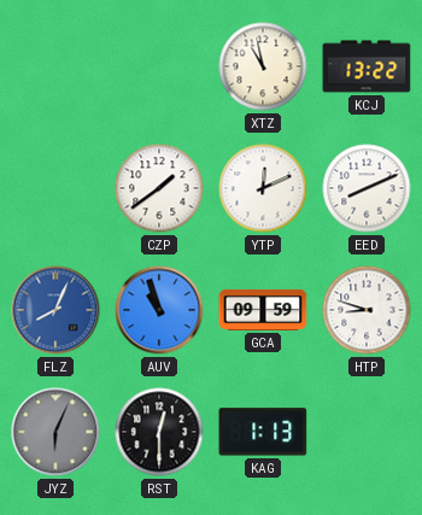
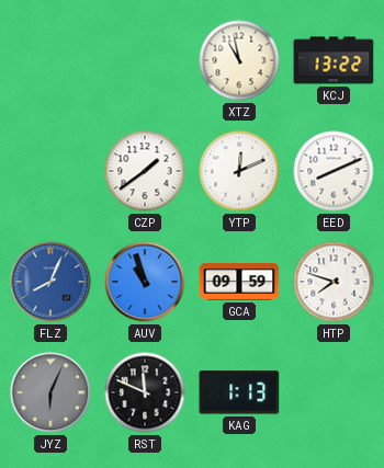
HTP: 8:48 -> 7:48 (334, 282)
RST: 12:30 -> 11:49 (145, 392)
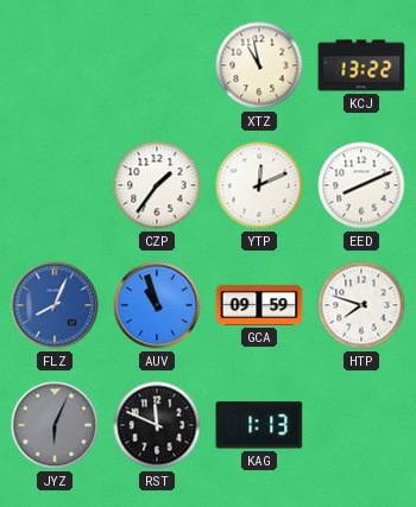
CZP: 1:39 -> 1:36 (157, 185)
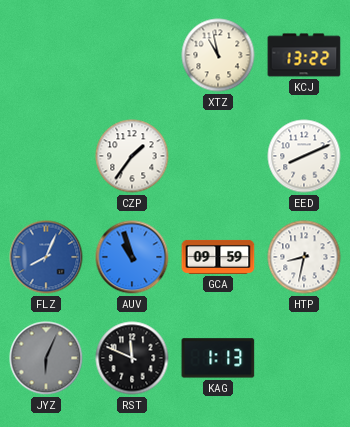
YTP: 12:11 -> none (259, 185)
HTP: 7:48 -> 8:32 (304, 257)
